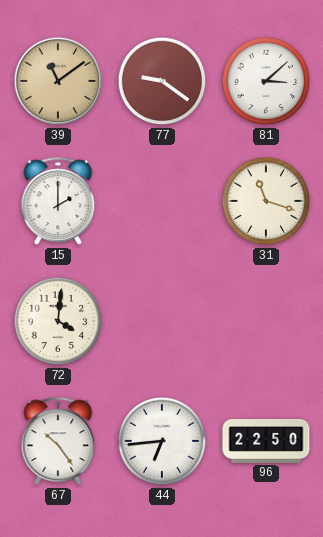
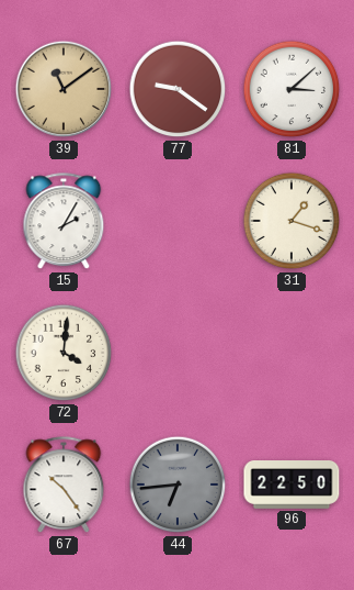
15: 2:00 -> 2:05 (64, 222)
31: 11:18 -> 1:18 (292, 221)
44 dial: white -> grey (178, 485)
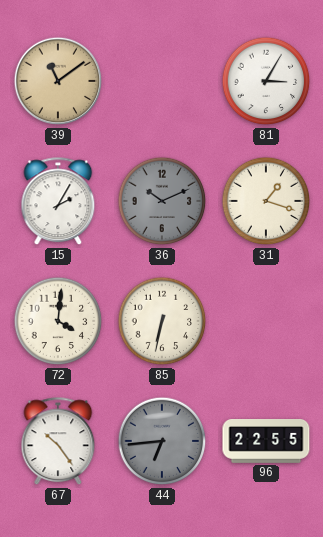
77: 9:21 -> none (178, 89)
81: 3:08 -> 3:05 (266, 81)
36: none -> 10:11 (162, 201)
85: none -> 6:32 (162, 321)
96: 22:50 -> 22:55 (266, 442)
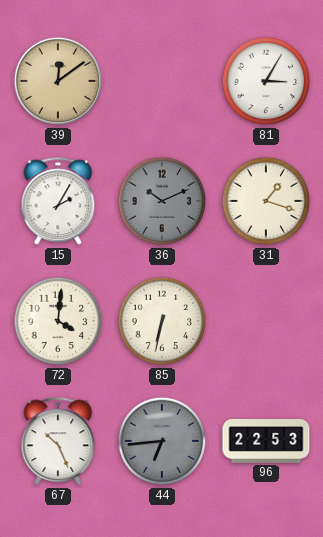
39: 11:09 -> 12:09 (58, 81)
67: 10:24 -> 10:26 (58, 442)
96: 22:55 -> 22:53 (266, 442)
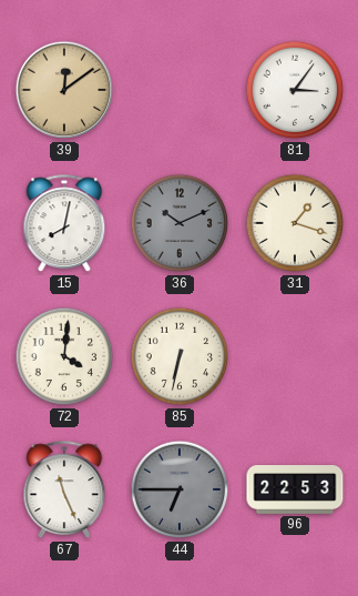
81: 3:05 -> 3:06 (295, 90)
15: 2:05 -> 8:02 (64, 224)
67: 10:26 -> 11:26 (64, 491)
44: 6:44 -> 6:45 (180, 489)
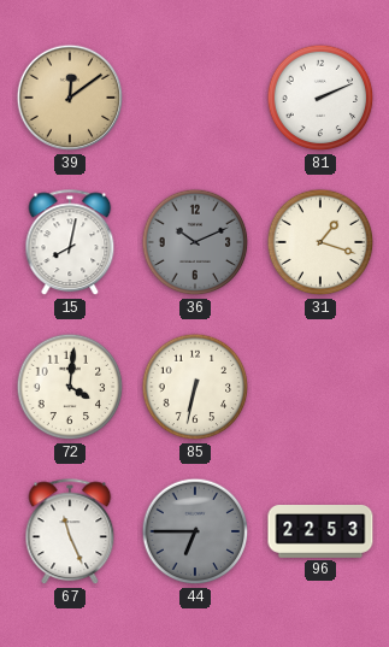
81: 3:06 -> 2:11 (320, 98)
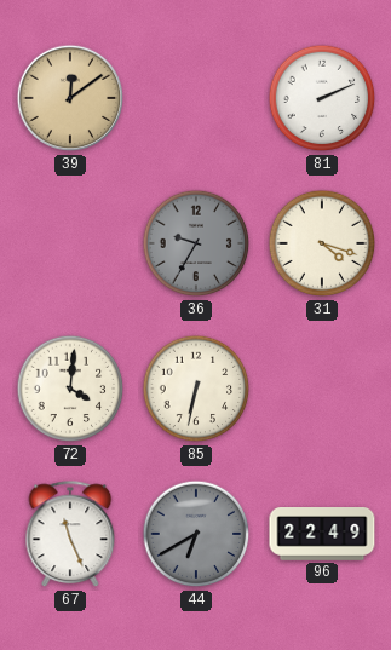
15: 8:02 -> none (70, 243)
36: 10:11 -> 9:35 (196, 243)
31: 1:18 -> 4:18 (322, 243)
44: 6:45 -> 6:40 (196, 534)
96: 22:53 -> 22:49 (322, 535)
